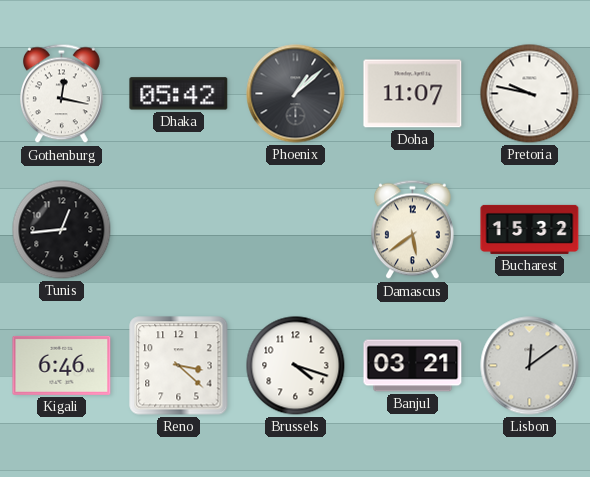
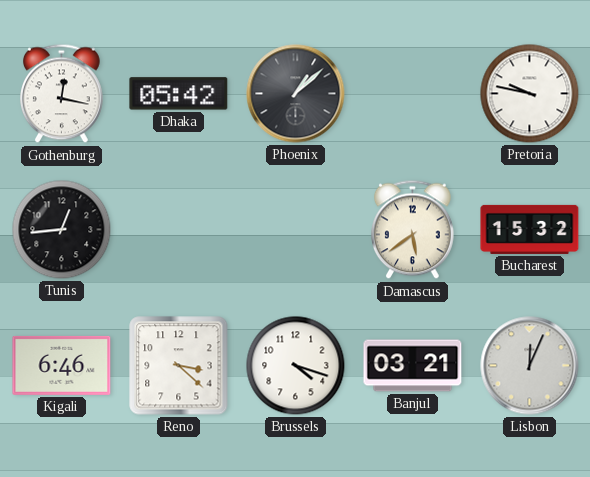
Doha: 11:07 -> none (413, 94)
Lisbon: 12:09 -> 12:04 (530, 366)
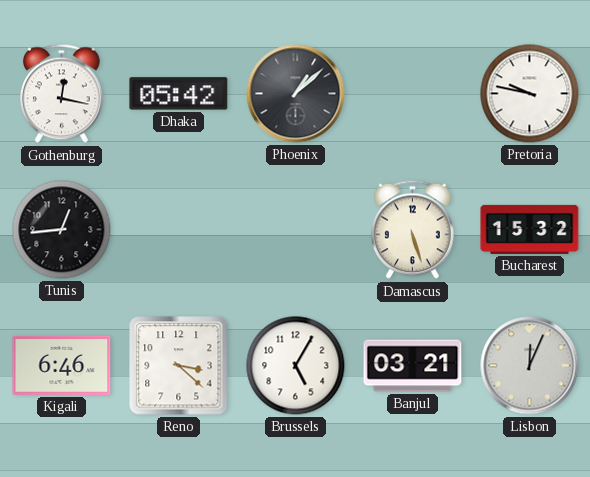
Damascus: 5:39 -> 5:27 (413, 230)
Brussels: 4:18 -> 5:05 (296, 366)
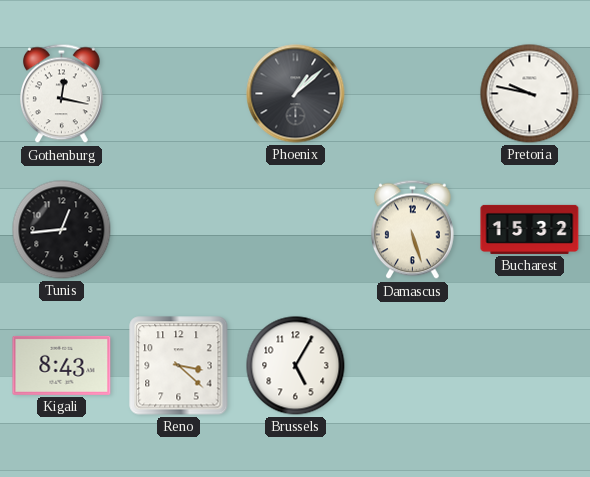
Dhaka: 05:42 -> none (179, 94)
Kigali: 6:46 -> 8:43 (62, 365)
Banjul: 03:21 -> none (413, 366)
Lisbon: 12:04 -> none (530, 366)
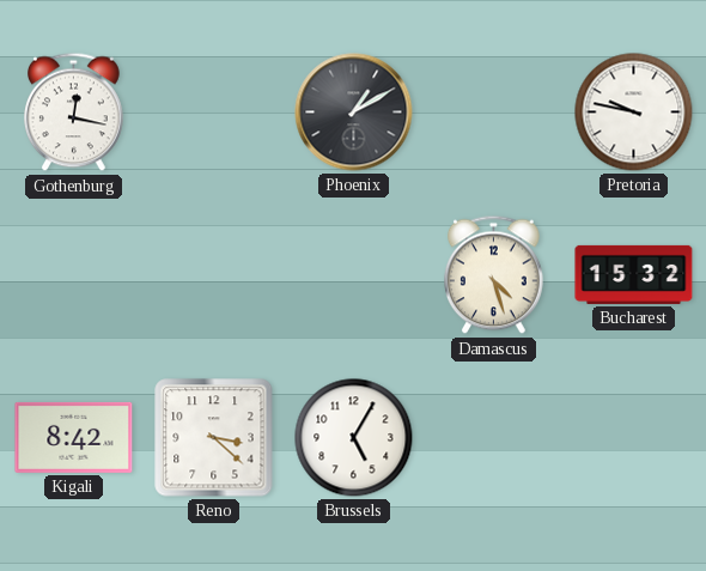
Phoenix: 1:08 -> 1:10 (354, 113)
Tunis: 12:44 -> none (62, 230)
Damascus: 5:27 -> 4:27 (494, 275)
Kigali: 8:43 -> 8:42 (74, 437)
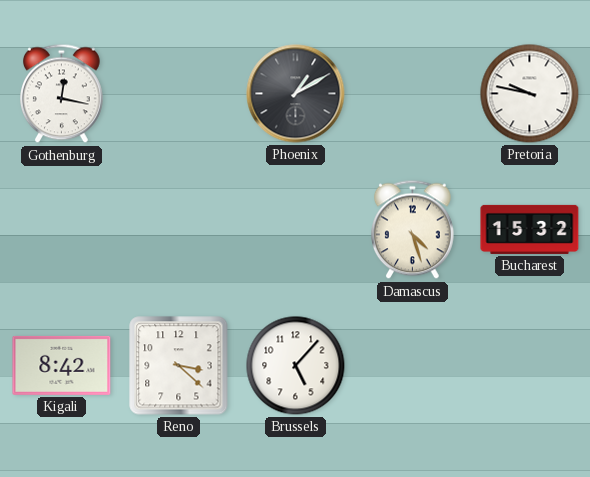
Brussels: 5:05 -> 5:07 (296, 366)
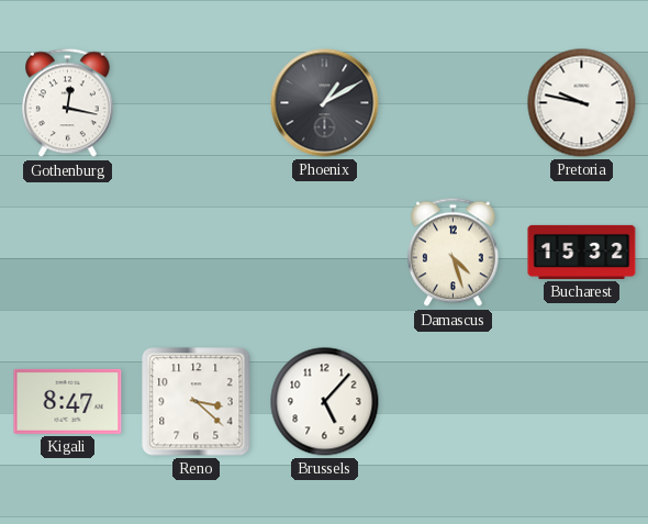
Kigali: 8:42 -> 8:47 (68, 401)
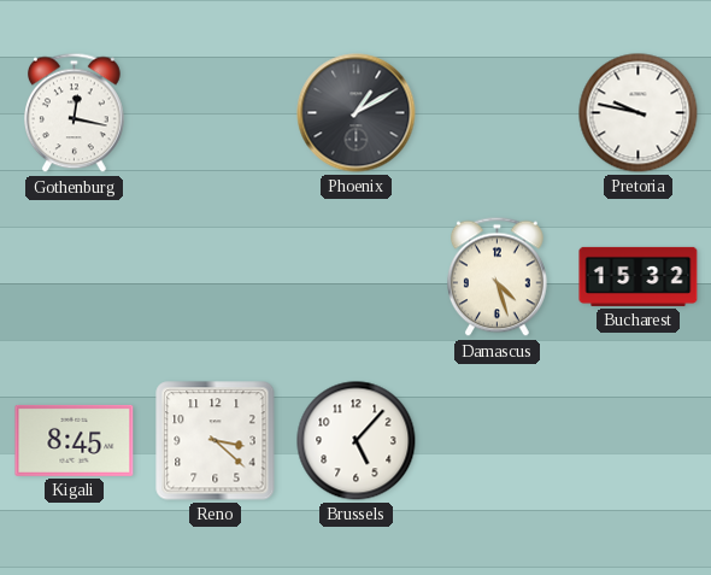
Kigali: 8:47 -> 8:45 (75, 440)
